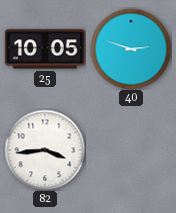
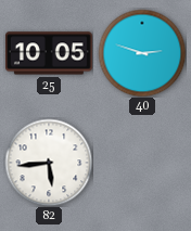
82: 3:44 -> 5:44 (49, 163)
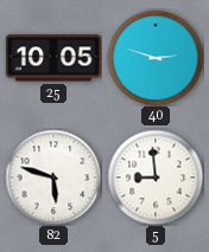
82: 5:44 -> 5:48 (53, 177)
5: none -> 8:59 (156, 177)
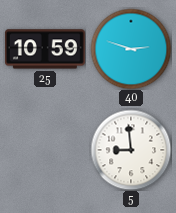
25: 10:05 -> 10:59 (45, 49)
82: 5:48 -> none (53, 177)
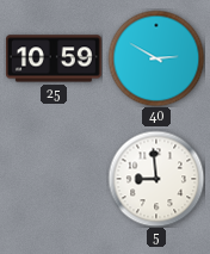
40: 2:48 -> 2:50 (156, 58)
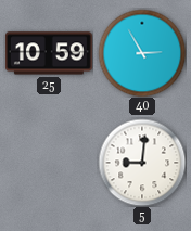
40: 2:50 -> 2:55 (142, 53)
5: 8:59 -> 9:01 (142, 163)
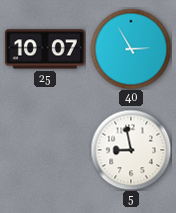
25: 10:59 -> 10:07 (45, 49)
5: 9:01 -> 8:58 (131, 150)
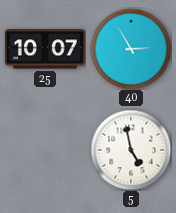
5: 8:58 -> 4:58 (131, 150)
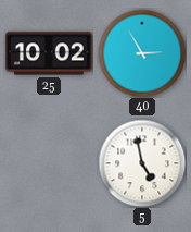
25: 10:07 -> 10:02 (49, 53)
